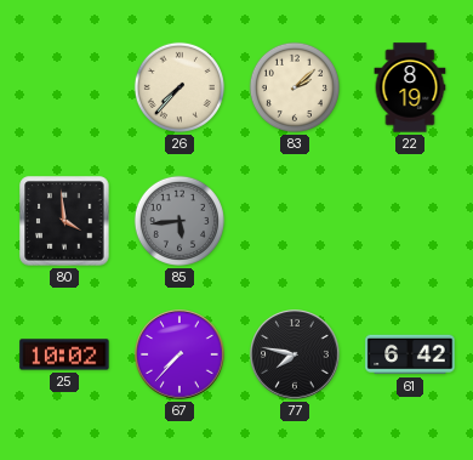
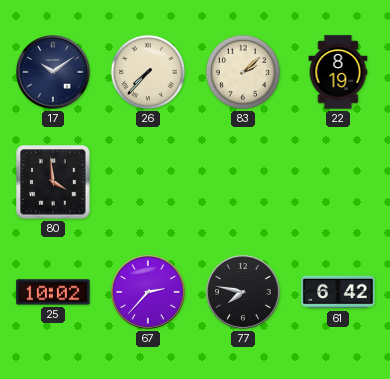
17: none -> 10:09 (53, 72)
85: 5:44 -> none (179, 221)
67: 7:37 -> 2:37 (148, 292)
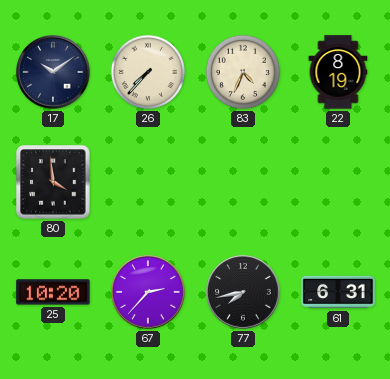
83: 2:08 -> 4:34 (243, 72)
25: 10:02 -> 10:20 (53, 292)
77: 7:47 -> 7:43 (243, 292)
61: 6:42 -> 6:31 (338, 292)
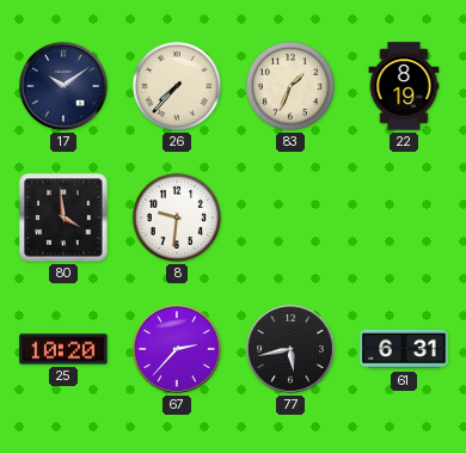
83: 4:34 -> 1:34 (290, 86)
8: none -> 9:31 (177, 218)
77: 7:43 -> 5:43 (290, 349)
